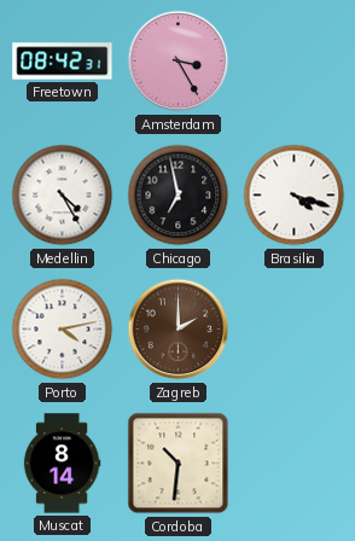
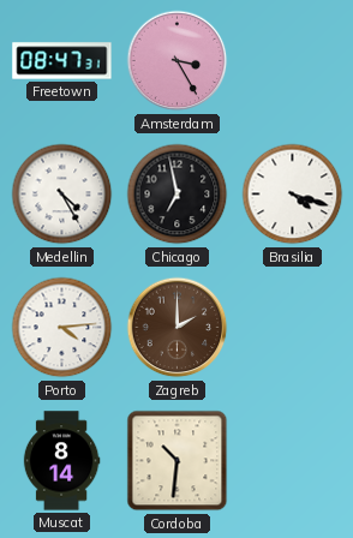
Freetown: 08:42 -> 08:47 (62, 61)
Porto: 4:13 -> 4:14 (62, 328)
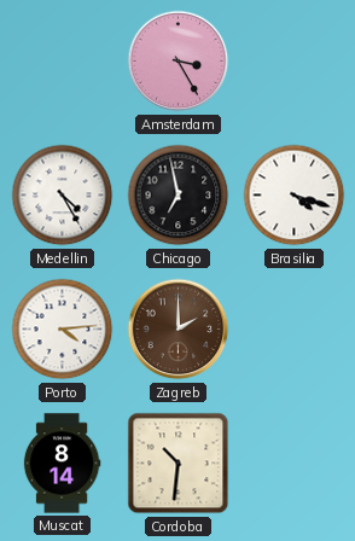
Freetown: 08:47 -> none (62, 61)
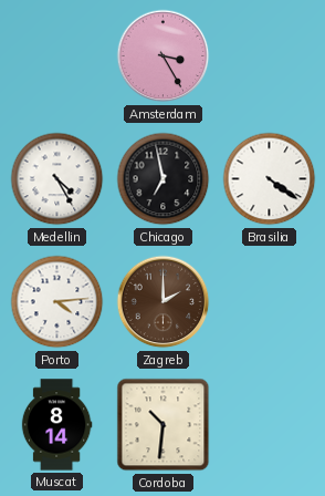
Brasilia: 4:18 -> 4:21 (270, 179)
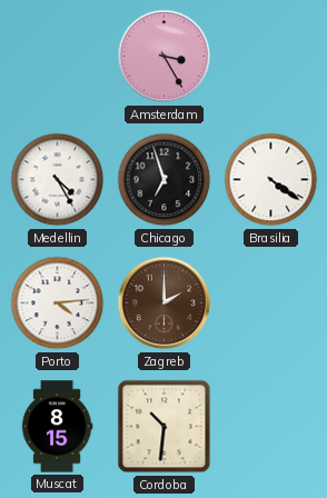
Chicago: 6:58 -> 6:57 (165, 180)
Muscat: 8:14 -> 8:15 (57, 427)
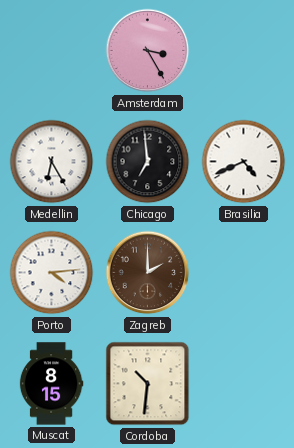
Medellin: 4:25 -> 6:25 (52, 162)
Chicago: 6:57 -> 6:59 (148, 162)
Brasilia: 4:21 -> 4:41 (244, 162)
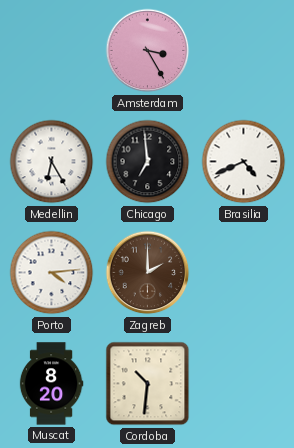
Muscat: 8:15 -> 8:20 (51, 384)
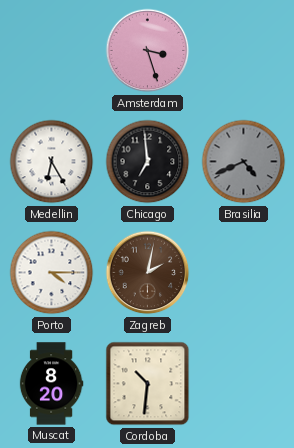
Amsterdam: 3:25 -> 3:27 (148, 51)
Brasilia dial: white -> grey (244, 162)
Porto: 4:14 -> 4:15 (52, 273)
Zagreb: 2:00 -> 2:02 (148, 273)
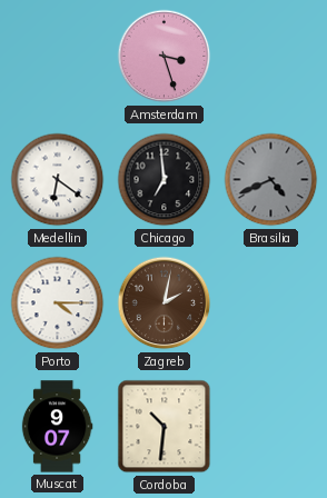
Medellin: 6:25 -> 6:21 (58, 180)
Muscat: 8:20 -> 9:07 (57, 427)
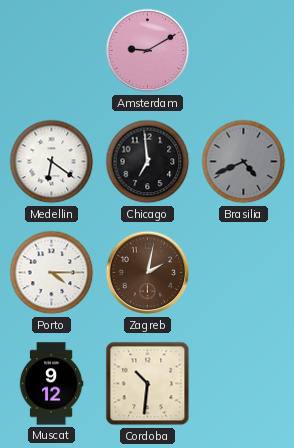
Amsterdam: 3:27 -> 9:10 (148, 51)
Muscat: 9:07 -> 9:12 (51, 384)
